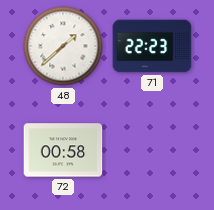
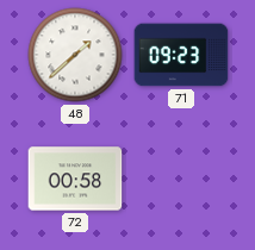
71: 22:23 -> 09:23 (181, 55)
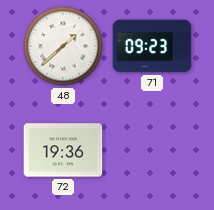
72: 00:58 -> 19:36 (63, 150)
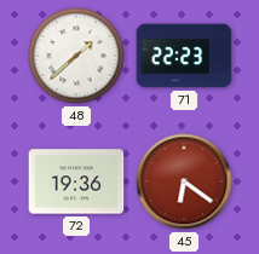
71: 09:23 -> 22:23 (184, 56)
45: none -> 6:21 (184, 181)
